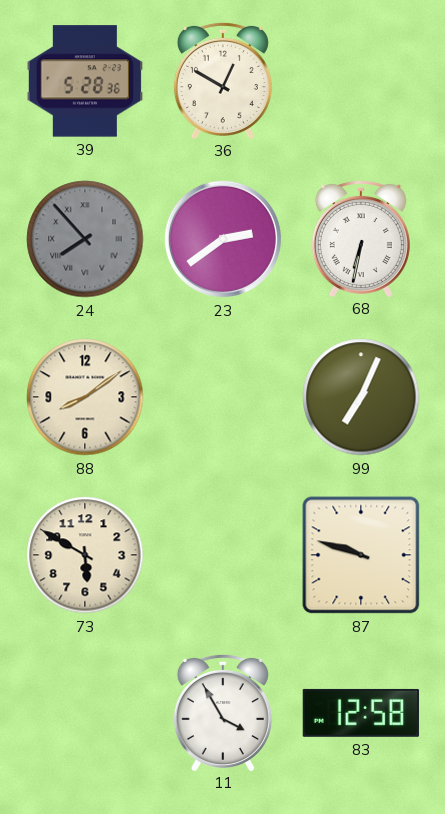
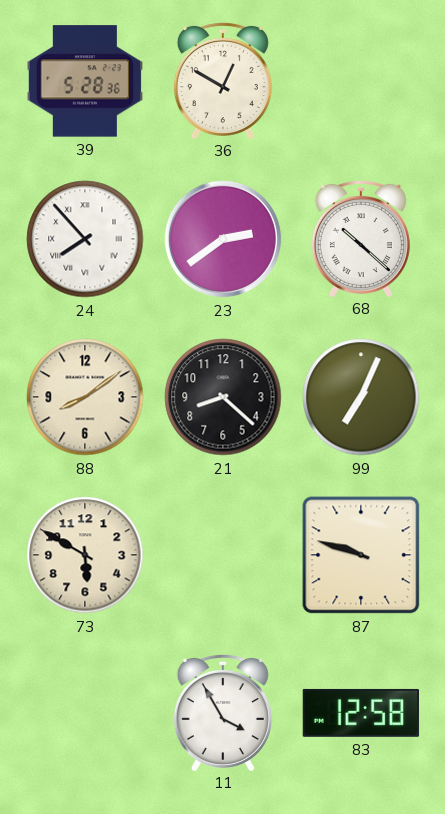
24 dial: grey -> white (85, 239)
68: 6:32 -> 10:22 (361, 238)
21: none -> 8:22 (223, 397)
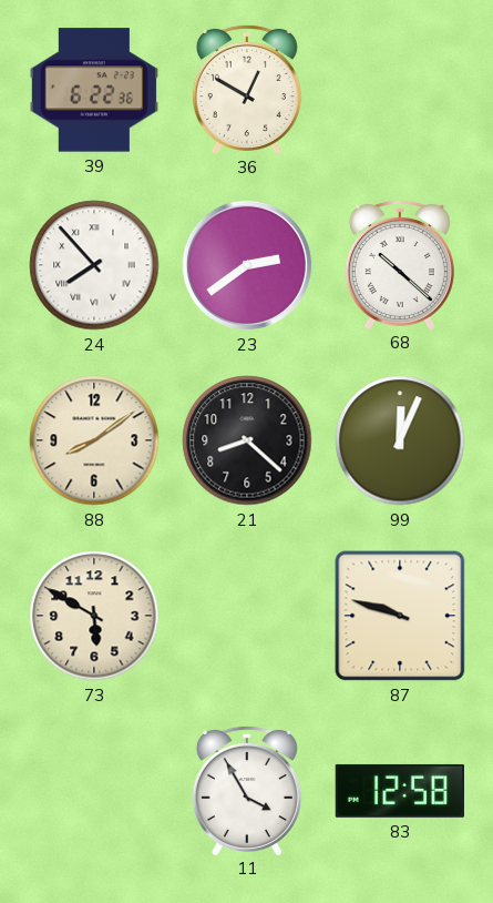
39: 5:28 -> 6:22 (93, 90)
99: 7:04 -> 12:04 (400, 440)
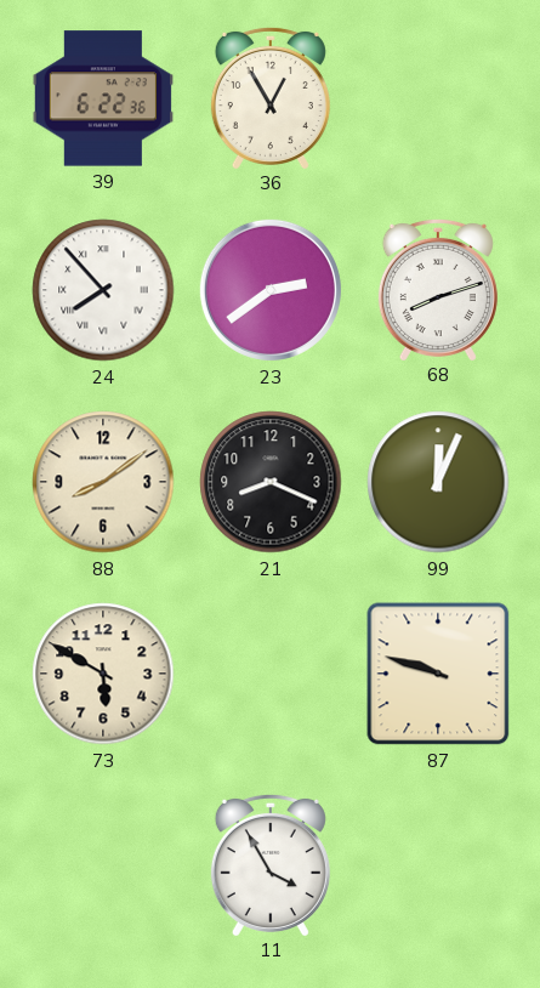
36: 12:50 -> 12:55 (271, 97)
68: 10:22 -> 8:12 (438, 289)
21: 8:22 -> 8:19 (271, 482)
83: 12:58 -> none (400, 791)
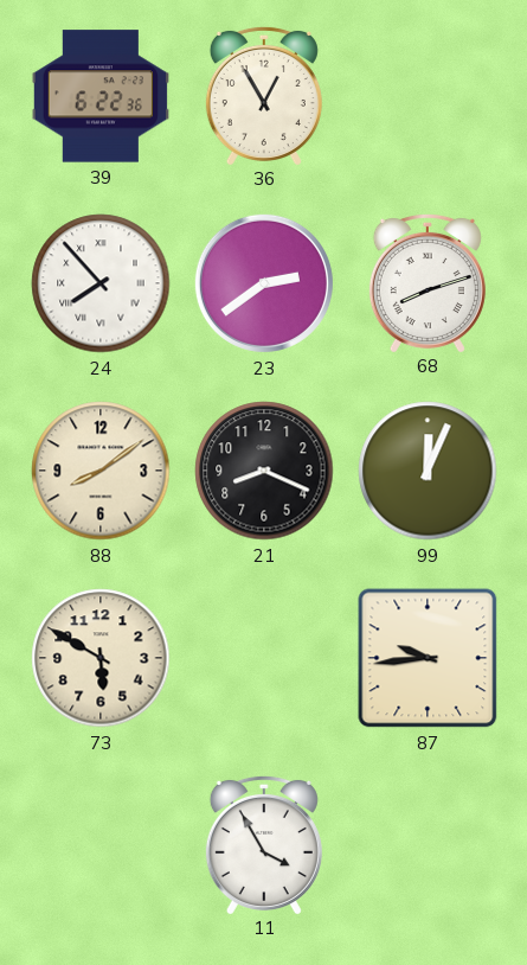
87: 9:48 -> 9:44 (428, 658)
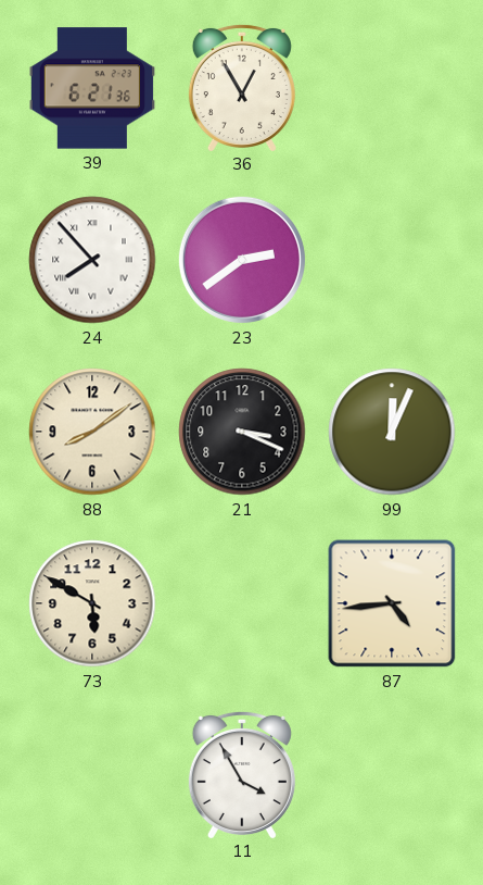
39: 6:22 -> 6:21 (91, 88)
68: 8:12 -> none (428, 282)
21: 8:19 -> 3:19 (242, 432)
87: 9:44 -> 4:44 (392, 603)
